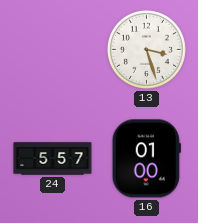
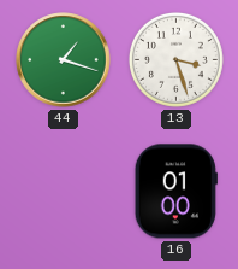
44: none -> 1:18 (64, 60)
24: 5:57 -> none (53, 159)
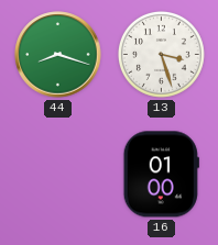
44: 1:18 -> 8:18 (58, 55)
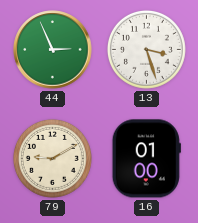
44: 8:18 -> 2:56 (53, 50)
79: none -> 9:10 (52, 158)
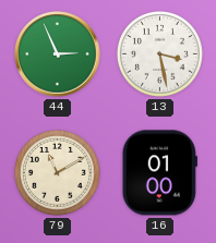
13: 3:27 -> 3:28 (159, 53)
79: 9:10 -> 11:10 (57, 172)
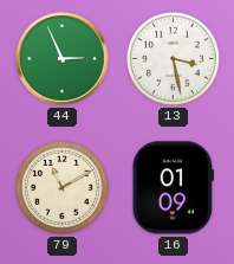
16: 01:00 -> 01:09 (173, 188)
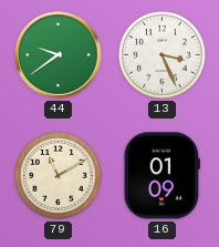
44: 2:56 -> 9:39 (59, 55)
13: 3:28 -> 3:26 (161, 54)
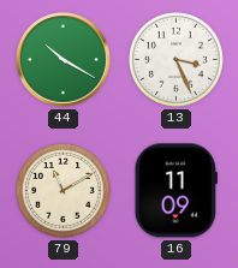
44: 9:39 -> 10:20 (64, 60)
16: 01:09 -> 11:09 (175, 191)
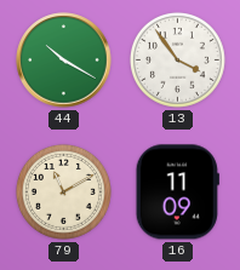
13: 3:26 -> 3:54 (177, 59)
